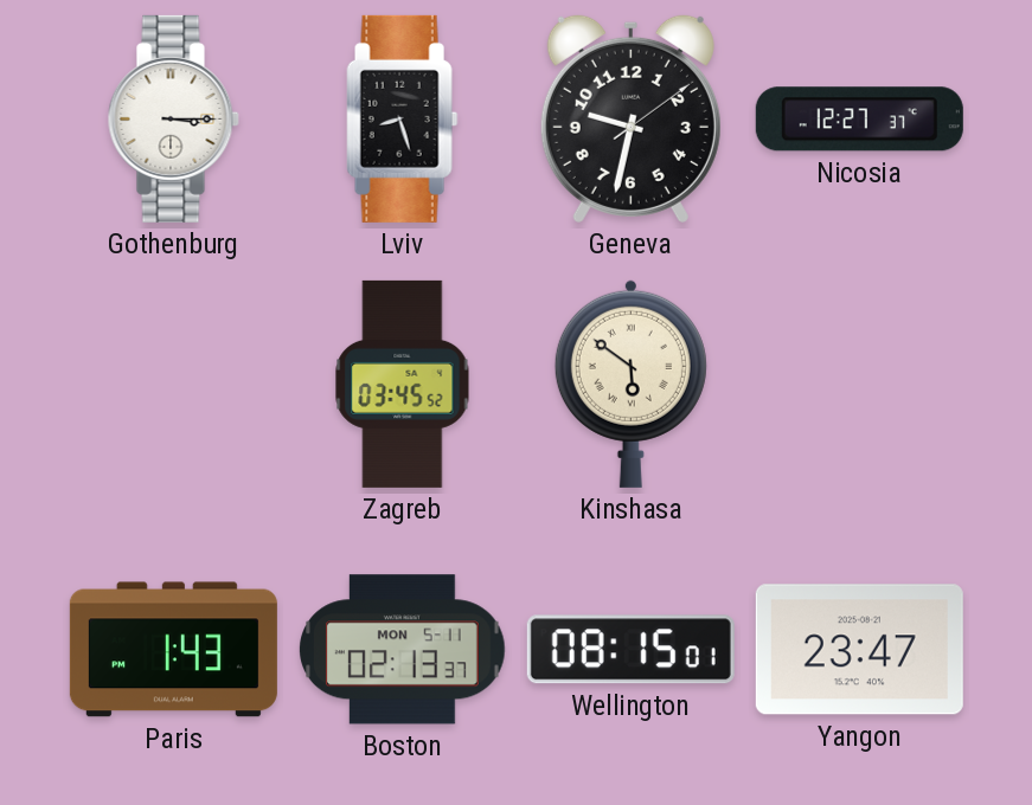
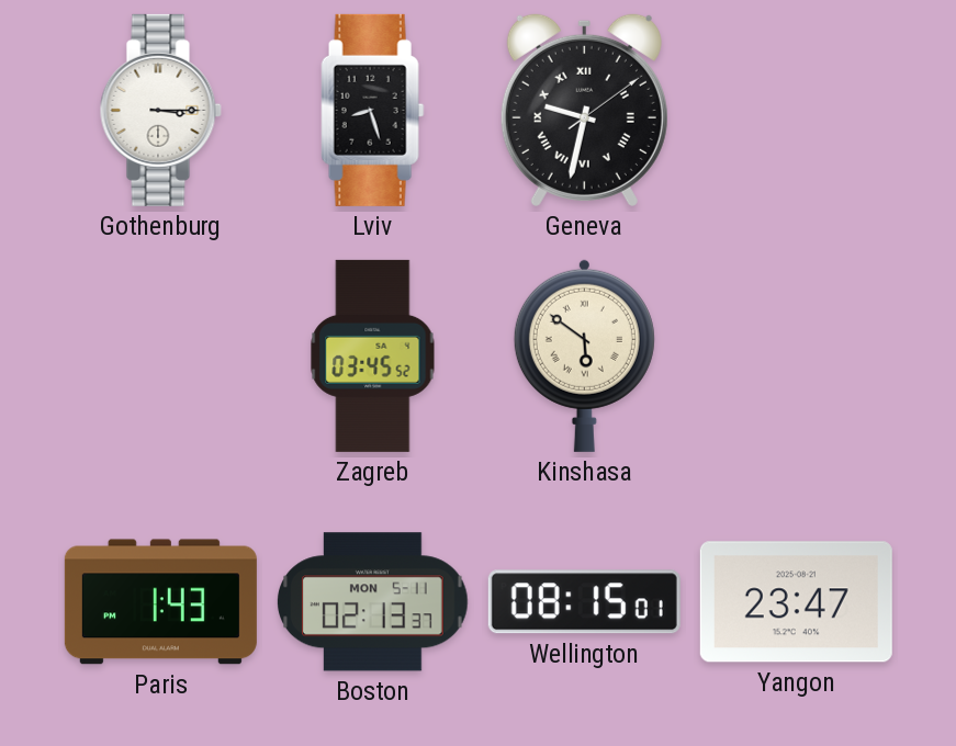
Geneva numerals: Arabic -> Roman (584, 110)
Nicosia: 12:27 -> none (859, 120)
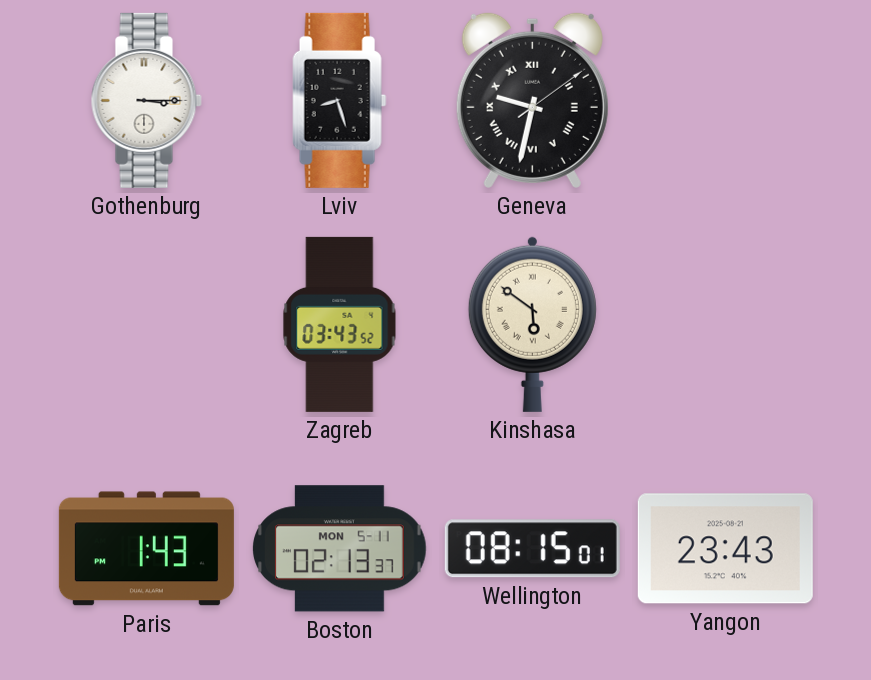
Zagreb: 03:45 -> 03:43 (340, 324)
Yangon: 23:47 -> 23:43 (725, 549)
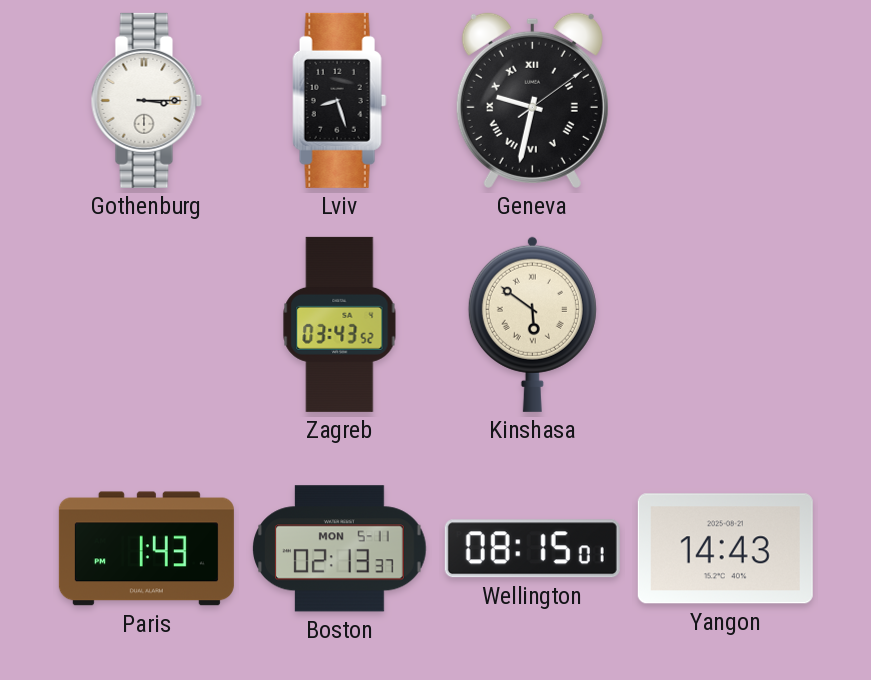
Yangon: 23:43 -> 14:43 (725, 549)
